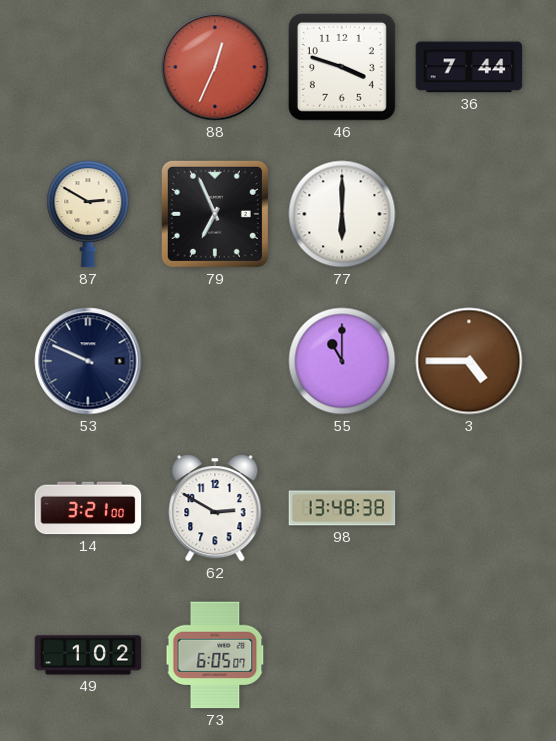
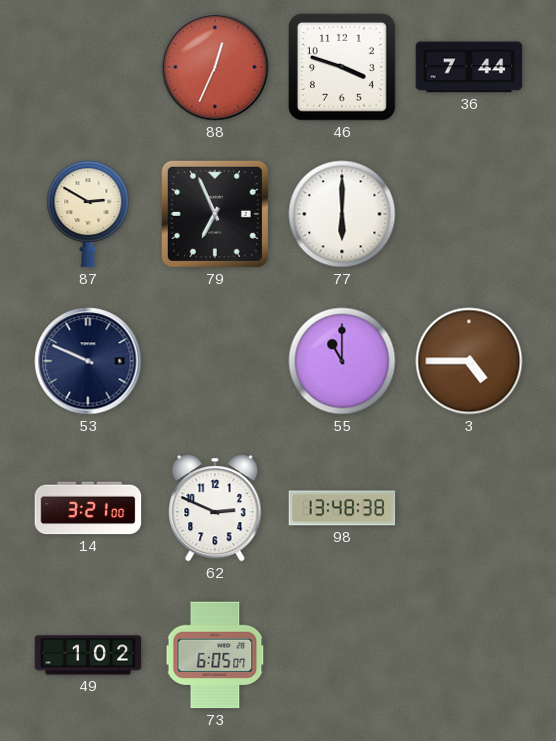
62: 2:50 -> 2:49 (215, 509)
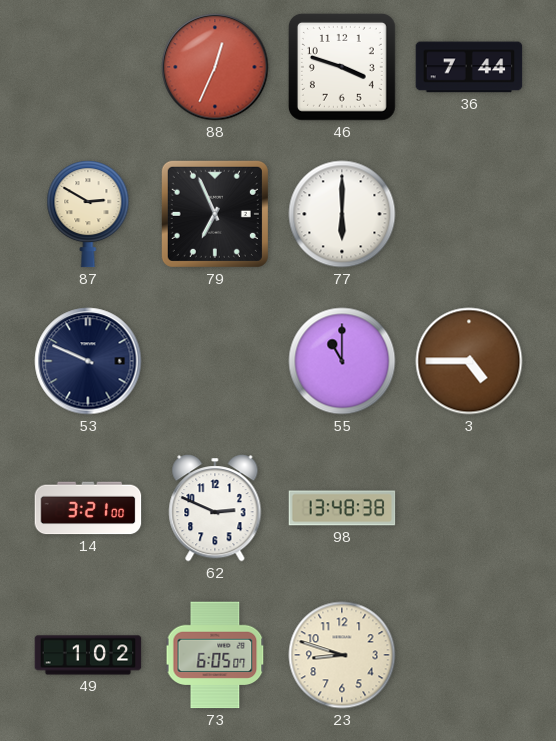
23: none -> 8:48 (342, 655)
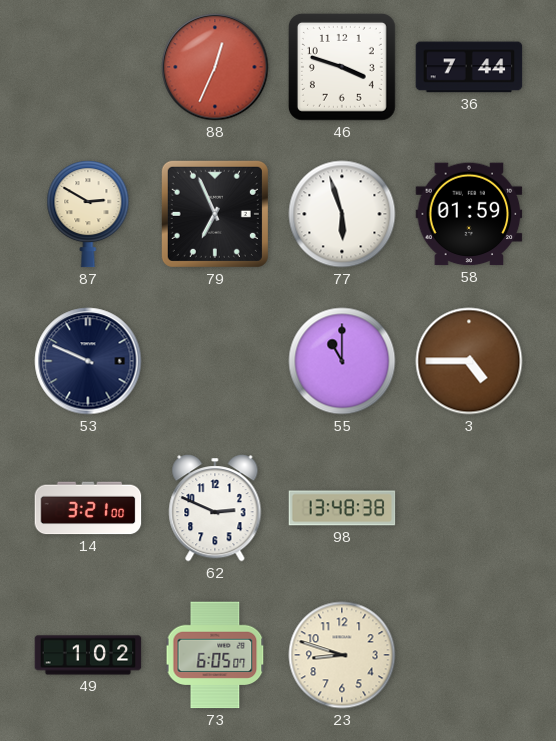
77: 6:00 -> 5:57 (342, 214)
58: none -> 01:59 (469, 214)
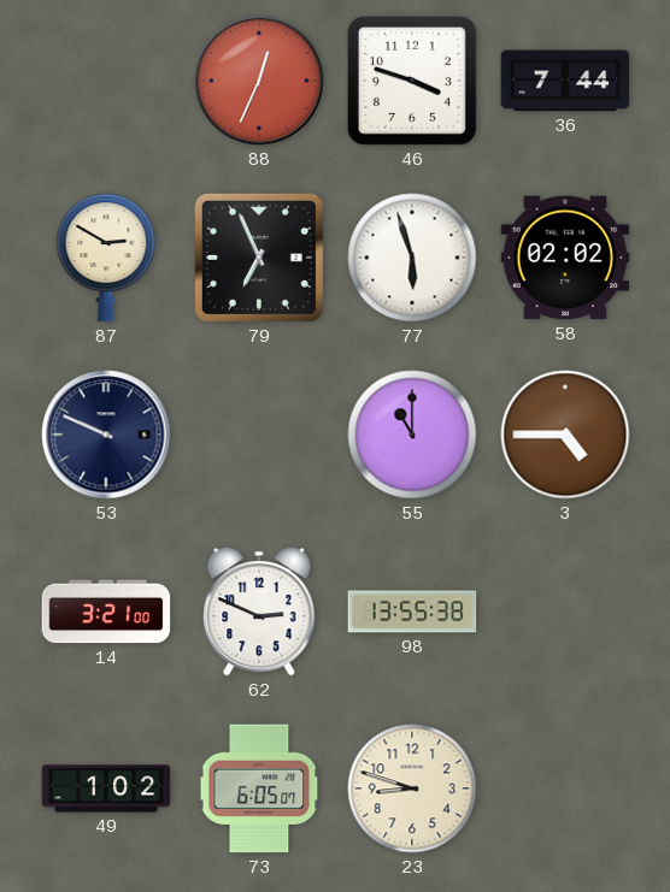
58: 01:59 -> 02:02 (565, 258)
98: 13:48 -> 13:55 (412, 612)
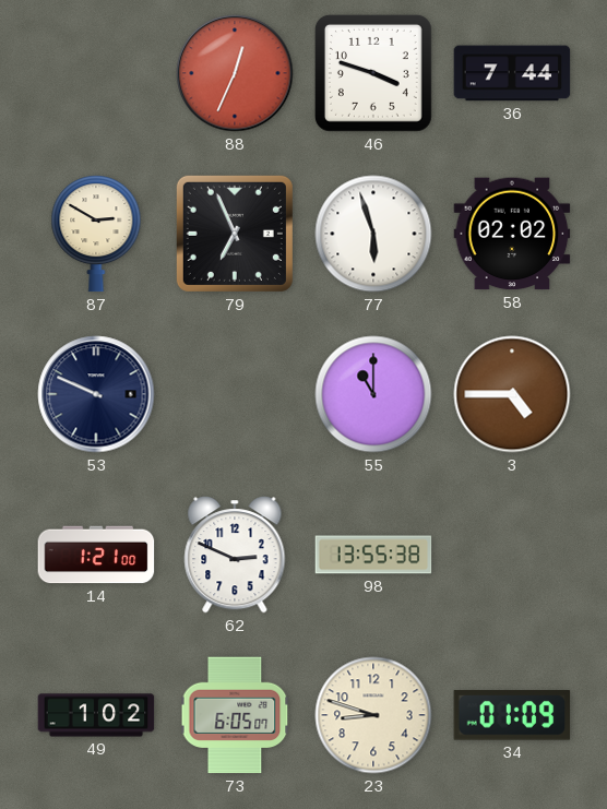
14: 3:21 -> 1:21 (96, 555)
34: none -> 01:09 (512, 715)
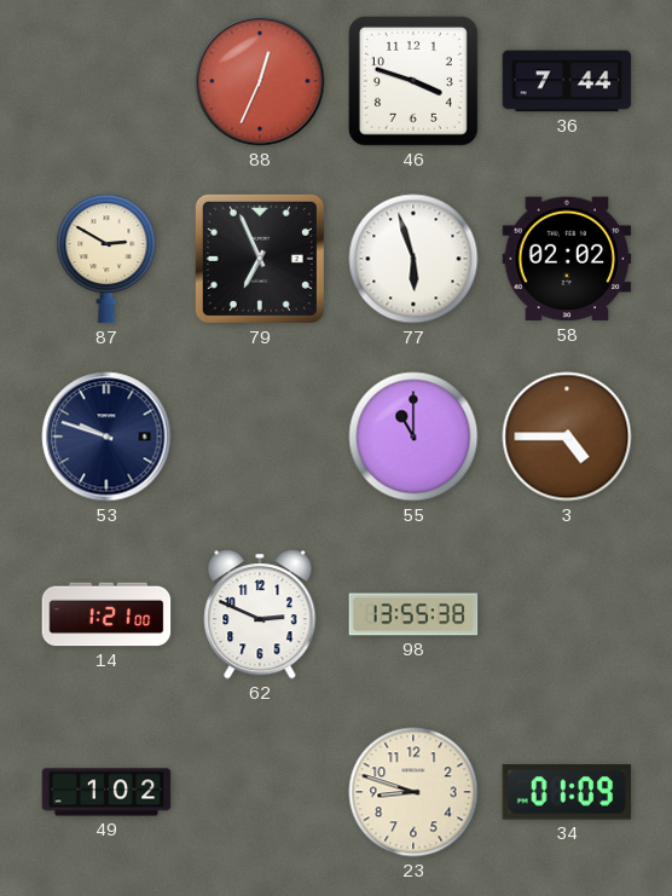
53: 9:49 -> 9:48 (106, 437)
73: 6:05 -> none (235, 715)
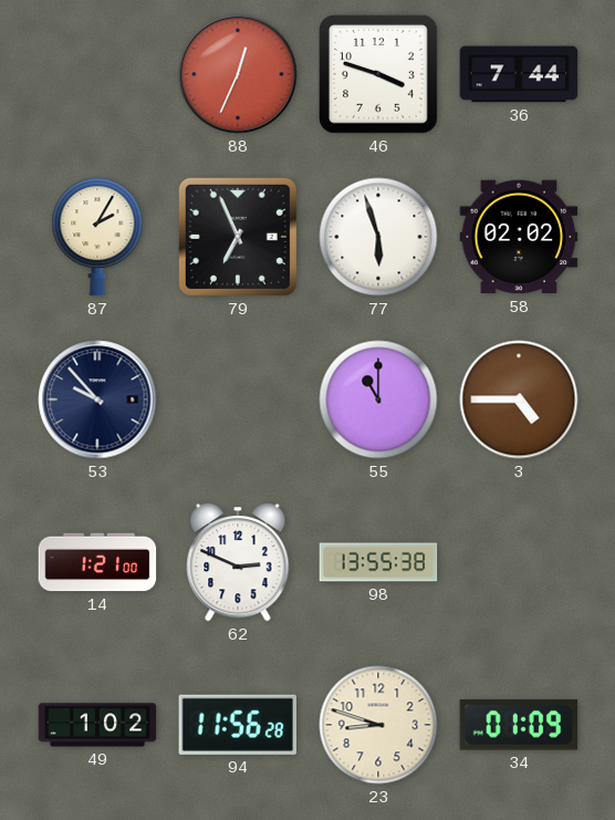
87: 2:50 -> 2:05 (97, 237)
53: 9:48 -> 9:53 (97, 399)
94: none -> 11:56 (238, 725)
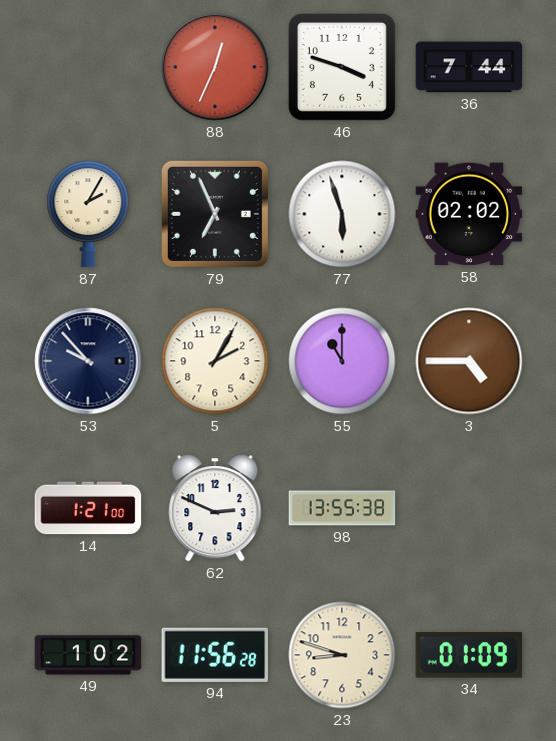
5: none -> 2:05 (215, 361)
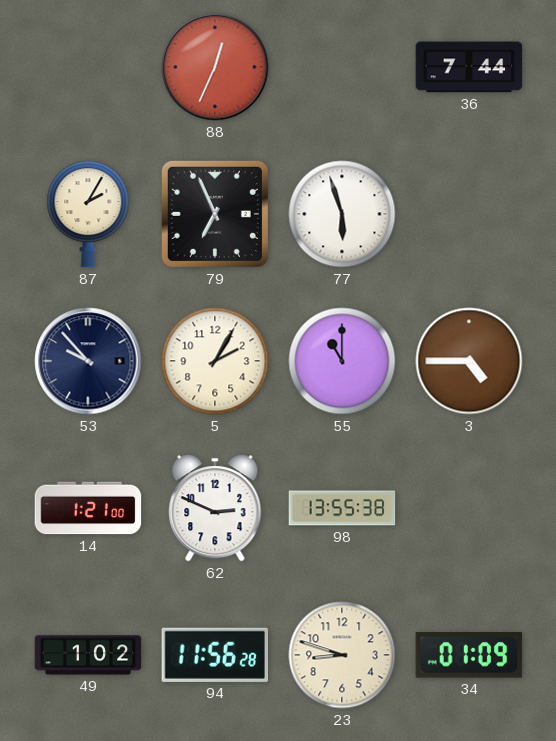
46: 3:48 -> none (342, 67)
58: 02:02 -> none (469, 214)
